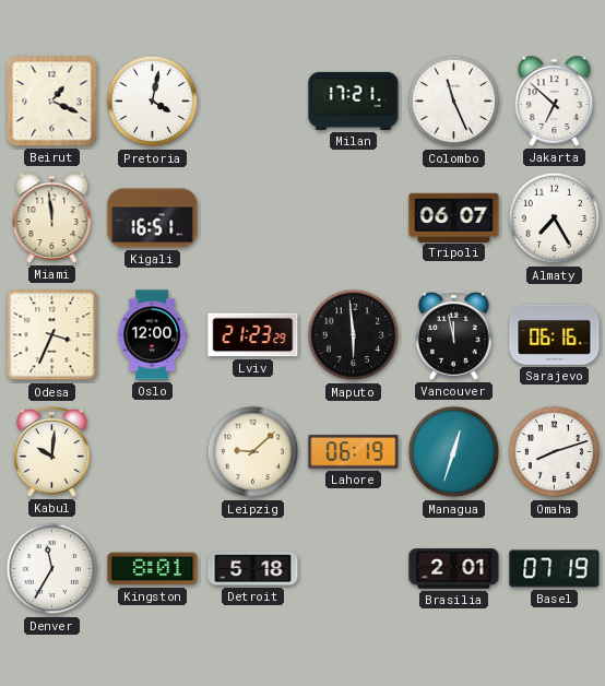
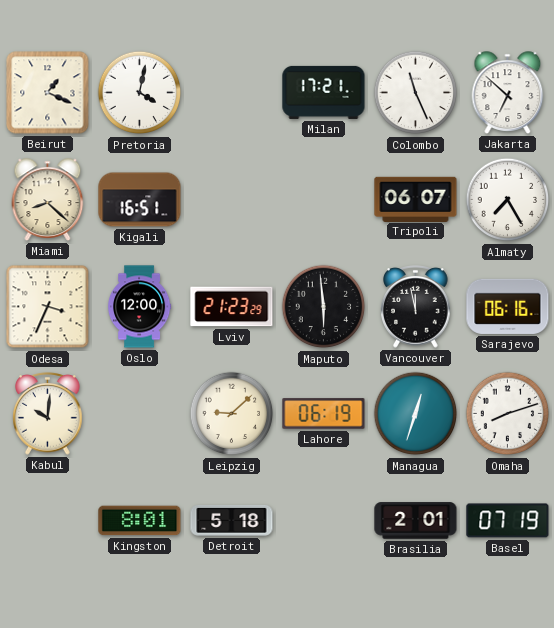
Miami: 11:59 -> 8:22 (48, 200)
Denver: 11:35 -> none (52, 569)
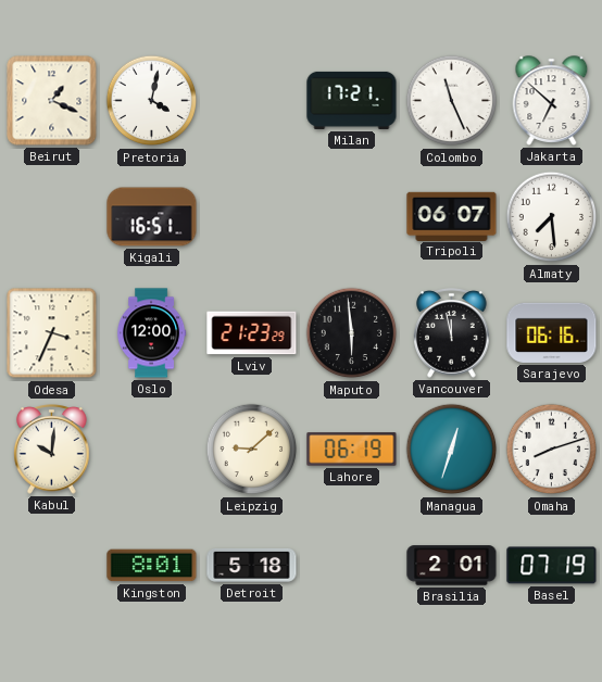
Miami: 8:22 -> none (48, 200)
Almaty: 7:25 -> 7:29 (552, 217)
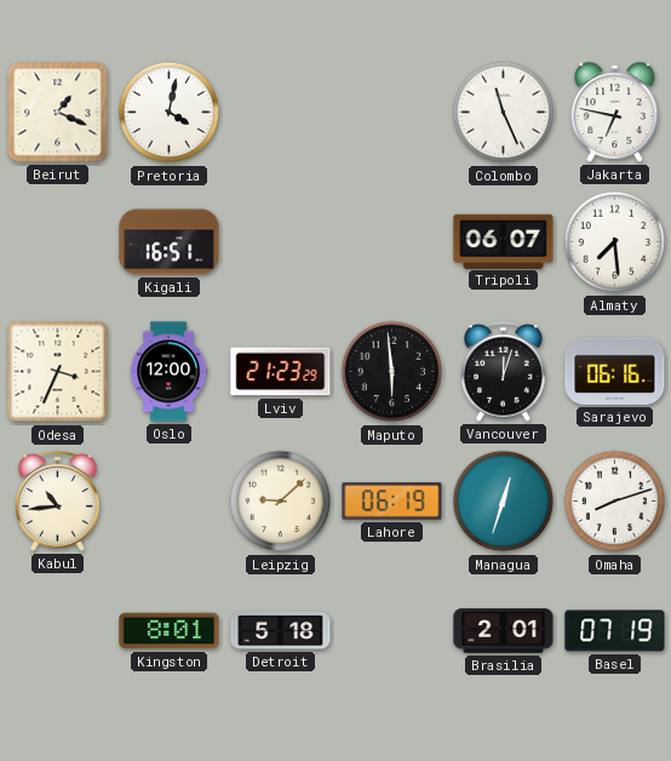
Milan: 17:21 -> none (352, 100)
Jakarta: 6:52 -> 6:47 (615, 113)
Vancouver: 11:58 -> 12:03 (504, 372)
Kabul: 10:01 -> 10:44 (58, 502)
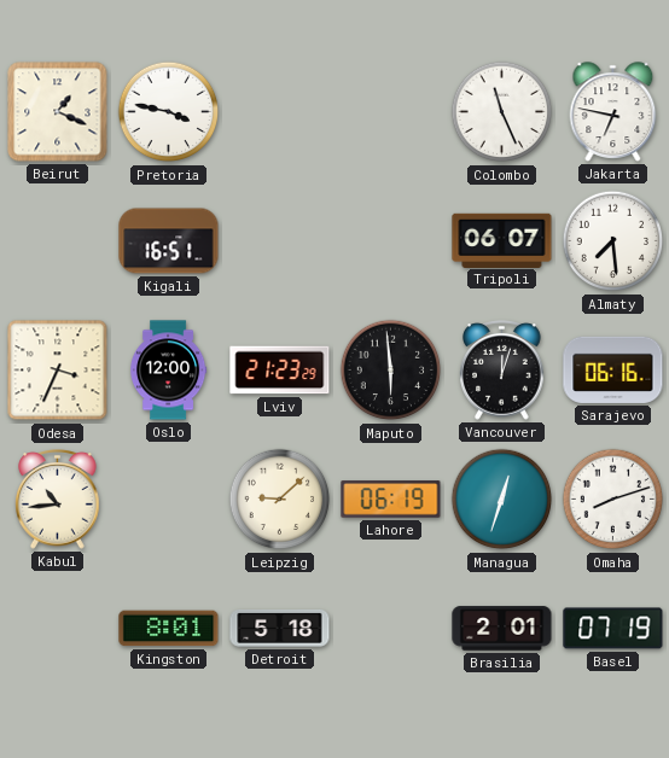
Pretoria: 4:02 -> 3:47 (169, 112)
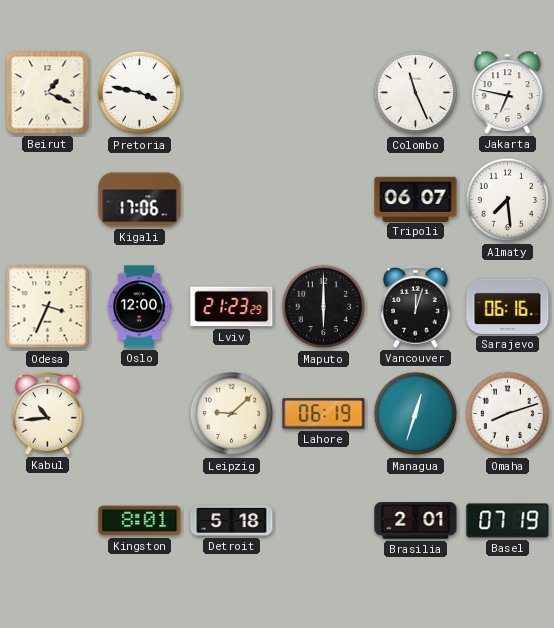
Kigali: 16:51 -> 17:06 (140, 200)
Maputo: 5:59 -> 6:00 (324, 307)
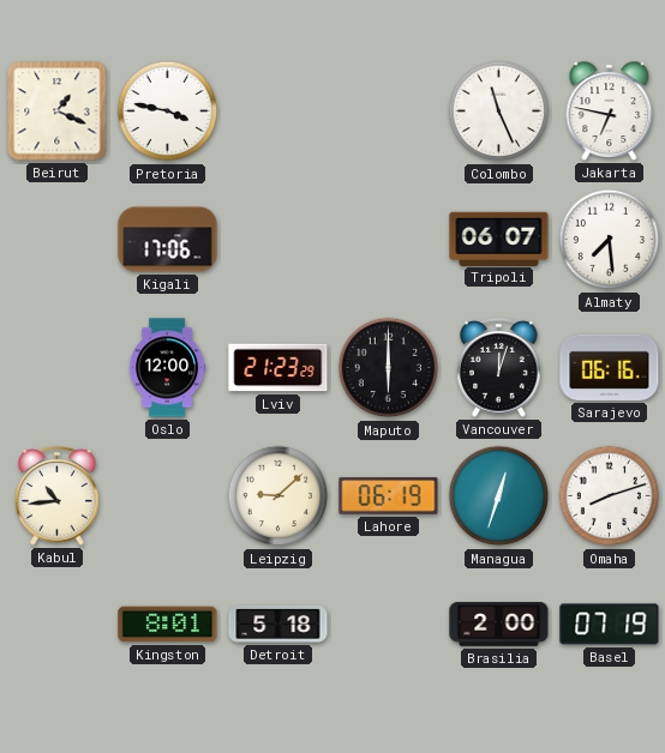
Odesa: 3:34 -> none (48, 307)
Brasilia: 2:01 -> 2:00 (499, 625)
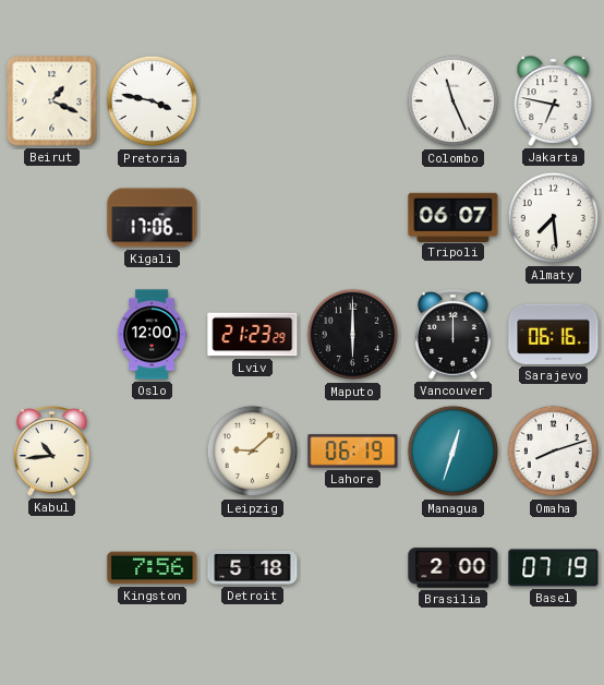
Vancouver: 12:03 -> 12:00 (454, 335)
Kingston: 8:01 -> 7:56 (153, 568)
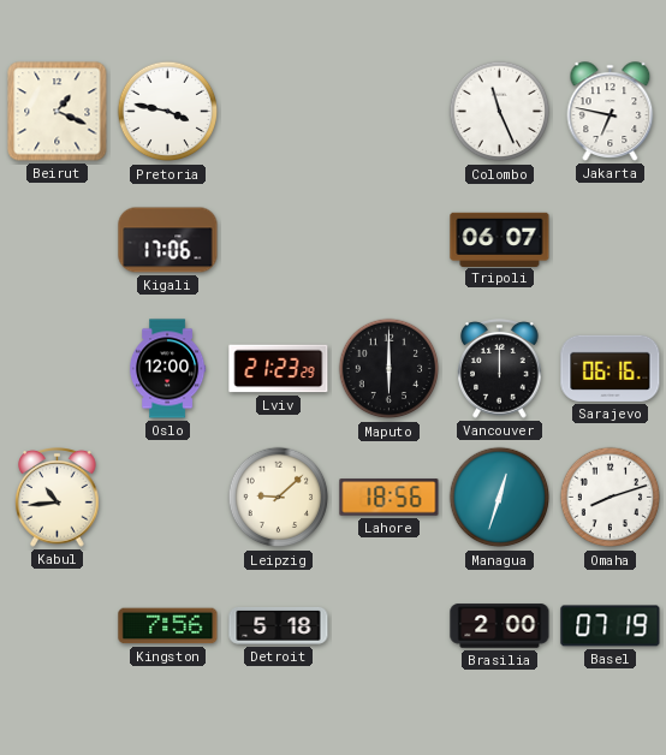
Almaty: 7:29 -> none (554, 218)
Lahore: 06:19 -> 18:56 (390, 498)
